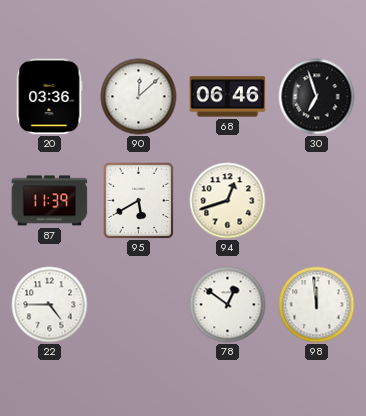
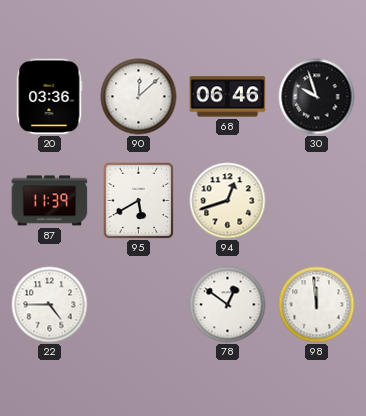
30: 6:57 -> 9:57 (317, 97)
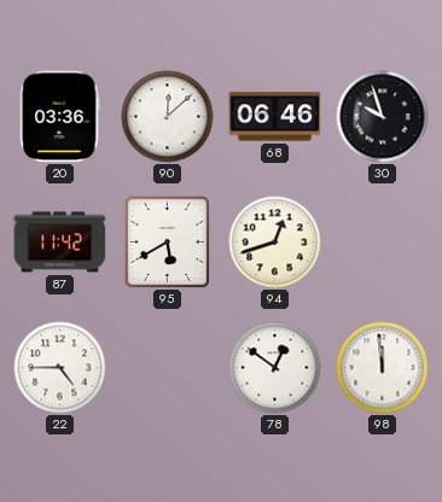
87: 11:39 -> 11:42 (60, 243)
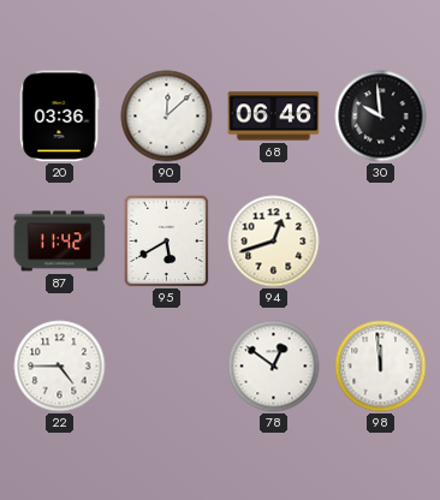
30: 9:57 -> 9:59 (381, 117)
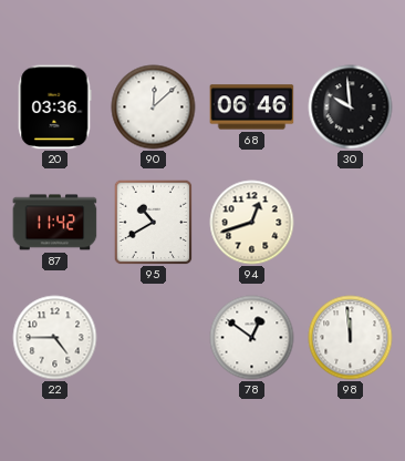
95: 5:40 -> 10:40 (154, 222)
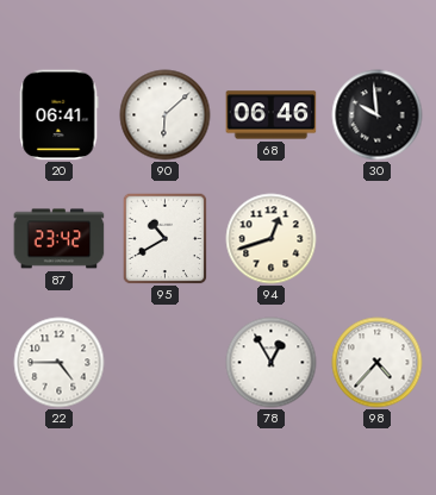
20: 03:36 -> 06:41 (58, 115)
90: 12:08 -> 6:08 (166, 115)
87: 11:42 -> 23:42 (60, 239)
78: 12:51 -> 12:55 (272, 363)
98: 11:59 -> 4:37 (378, 363)
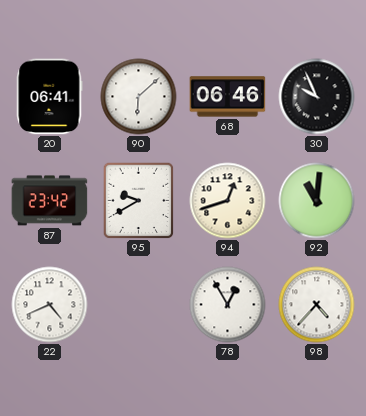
30: 9:59 -> 9:56 (317, 97)
95: 10:40 -> 9:40 (139, 200)
92: none -> 11:01 (317, 201)
22: 4:45 -> 4:41 (50, 305)
